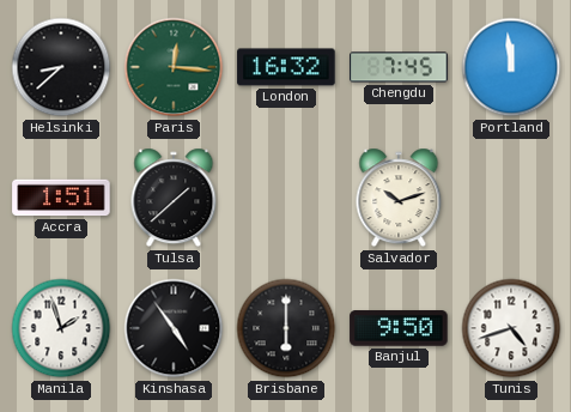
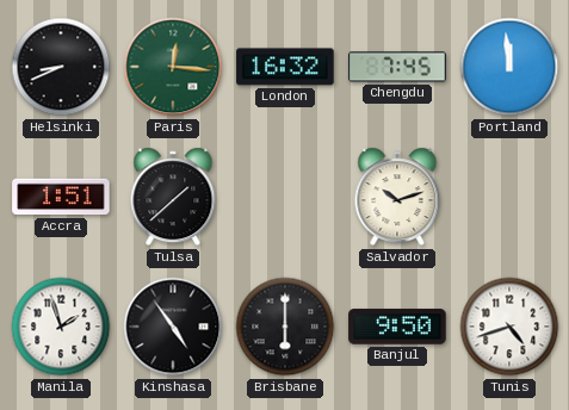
Helsinki: 8:38 -> 8:41 (61, 67)
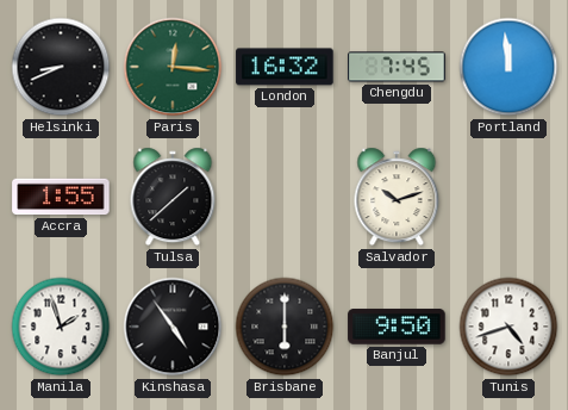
Accra: 1:51 -> 1:55 (61, 197)
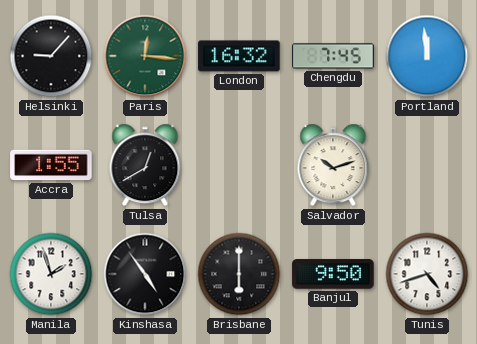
Helsinki: 8:41 -> 9:07 (51, 56)
Tulsa: 1:38 -> 12:40 (145, 165)
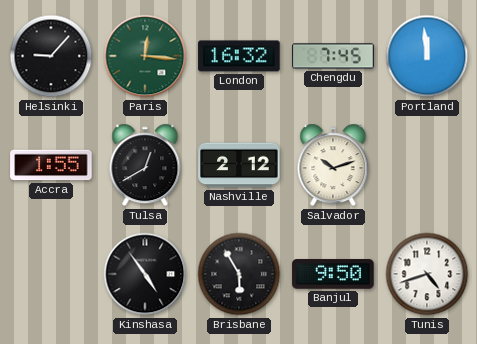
Nashville: none -> 2:12 (239, 165)
Manila: 1:57 -> none (51, 274)
Brisbane: 6:00 -> 5:55 (239, 274)
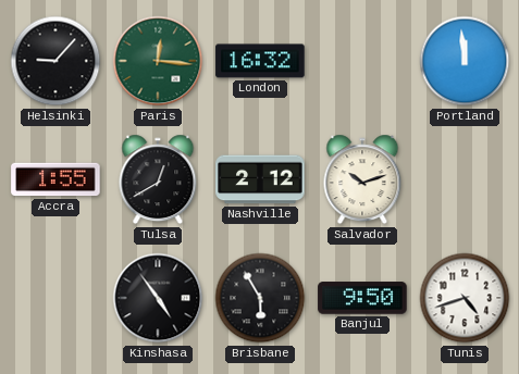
Chengdu: 7:45 -> none (333, 56)
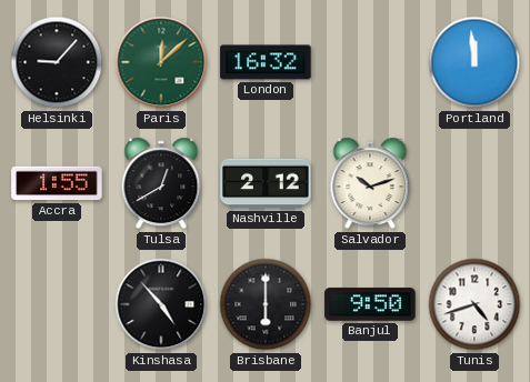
Paris: 12:16 -> 12:08 (161, 62)
Kinshasa: 4:54 -> 4:53 (161, 304)
Brisbane: 5:55 -> 6:00 (266, 304)
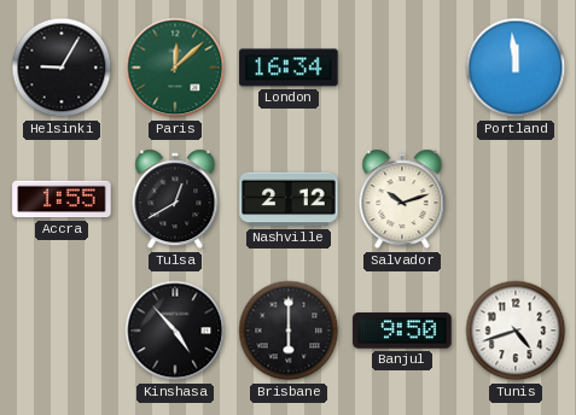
Helsinki: 9:07 -> 9:05 (62, 68)
London: 16:32 -> 16:34 (289, 68)
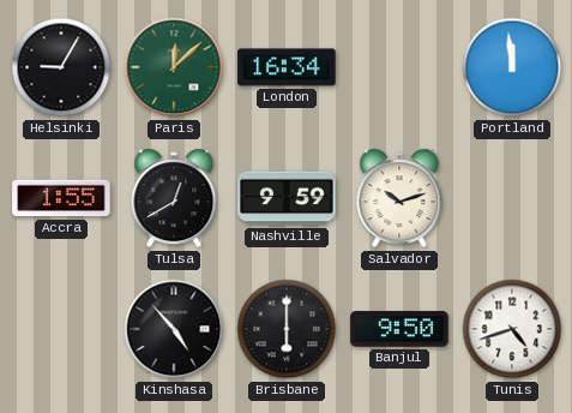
Nashville: 2:12 -> 9:59 (287, 198)
